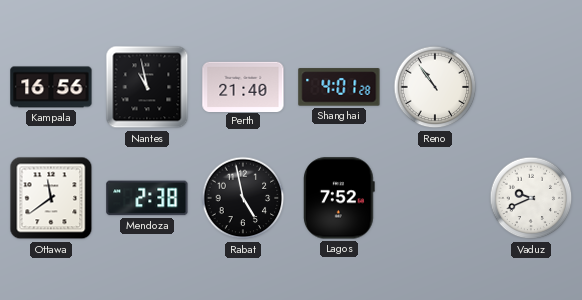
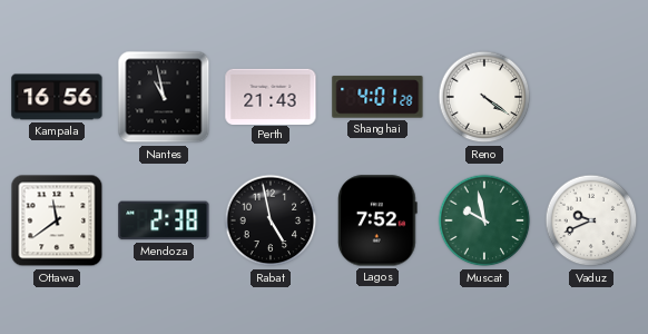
Perth: 21:40 -> 21:43 (271, 96)
Reno: 10:54 -> 4:21 (484, 97)
Muscat: none -> 9:58 (484, 220)
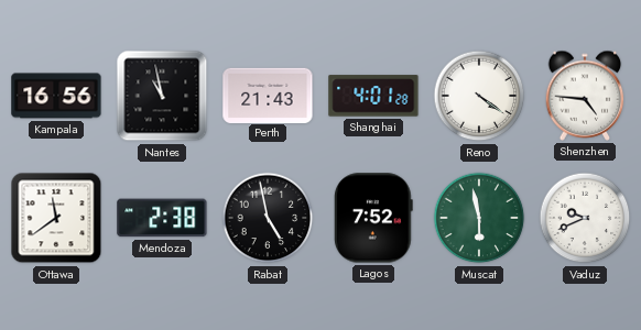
Shenzhen: none -> 4:46 (585, 96)
Muscat: 9:58 -> 5:58 (479, 218)
